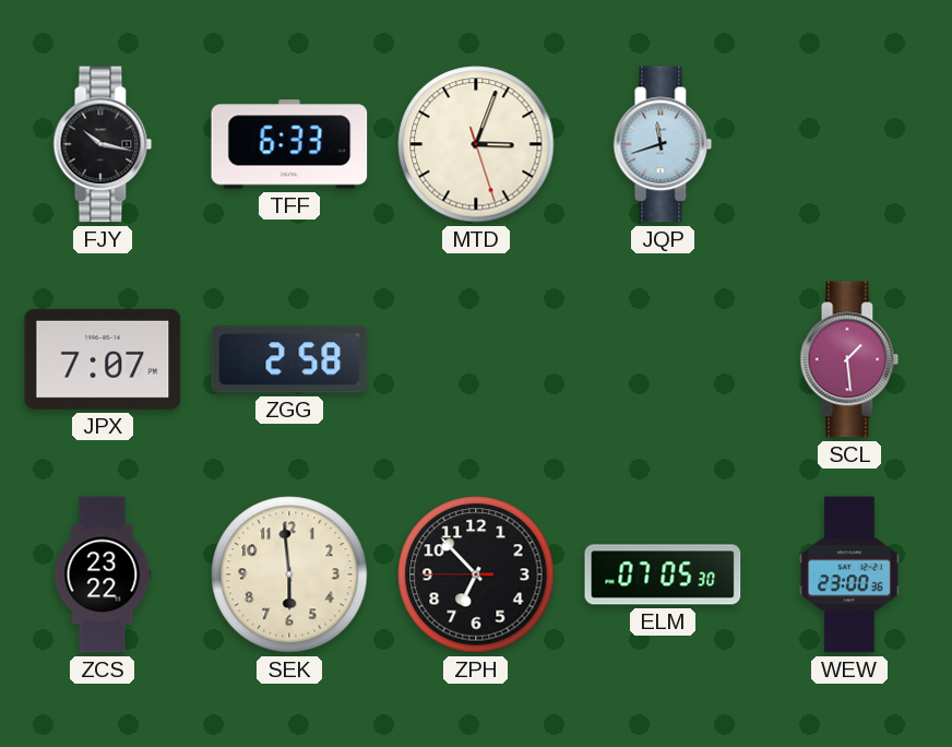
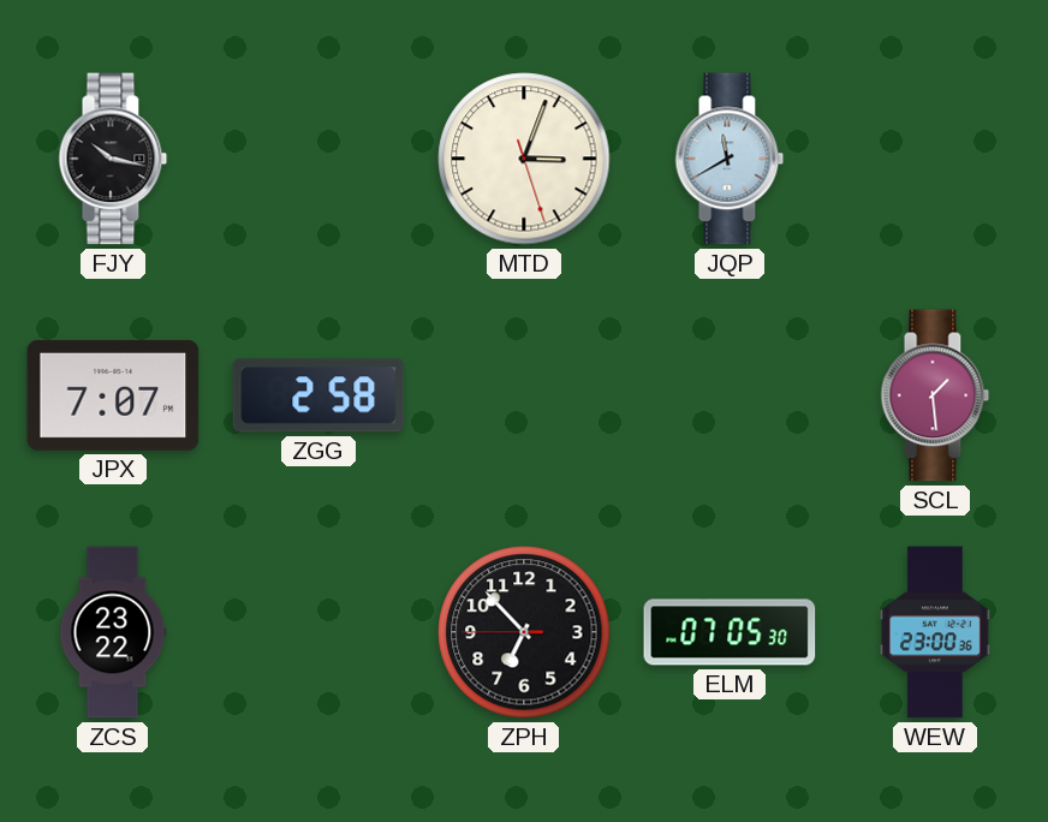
TFF: 6:33 -> none (289, 144)
JQP: 11:42 -> 11:40 (730, 159)
SEK: 5:59 -> none (289, 574)
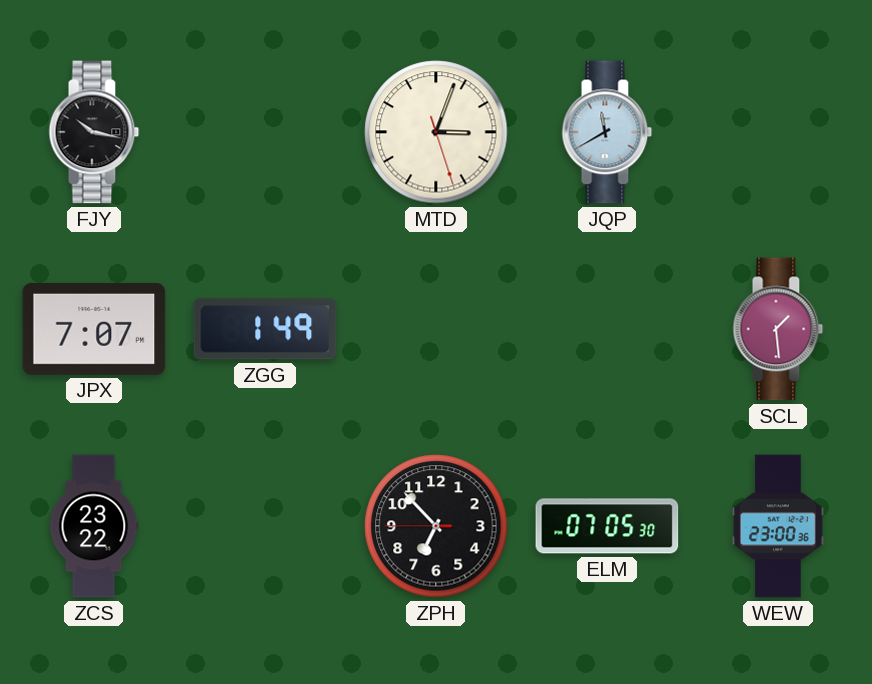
ZGG: 2:58 -> 1:49 (265, 329)
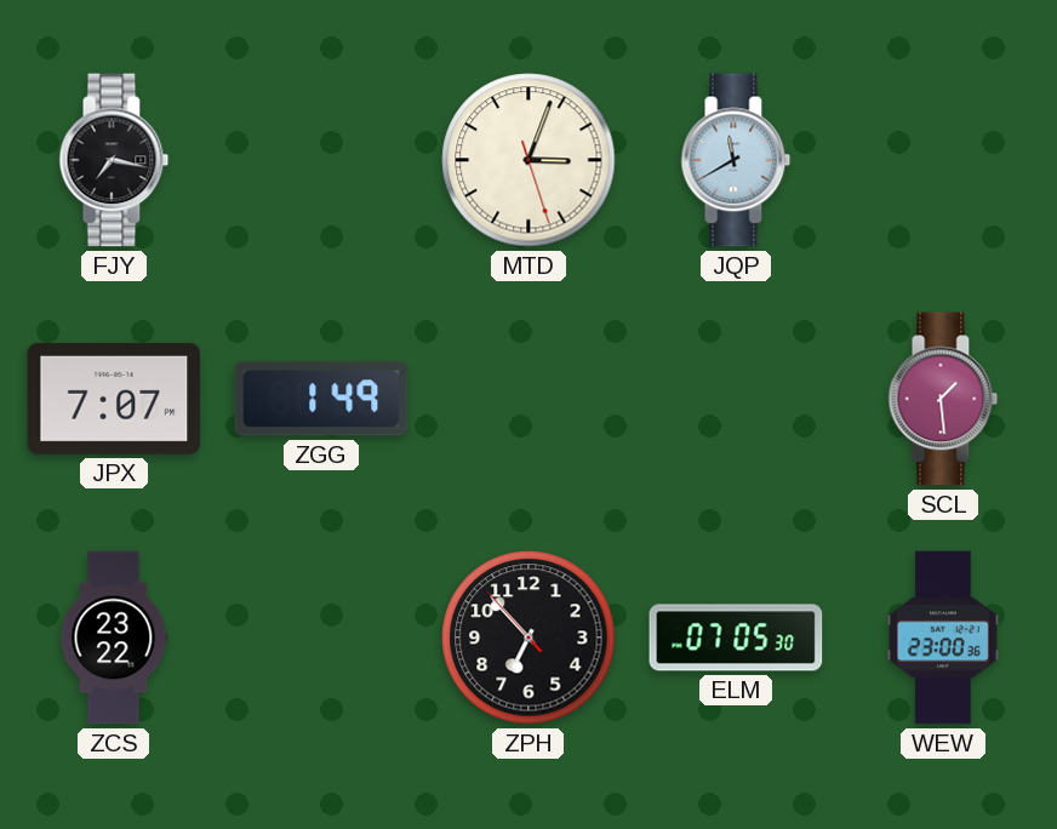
FJY: 10:17 -> 7:17 (114, 160)
ZPH: 6:52:45 -> 6:52:53 (528, 638)
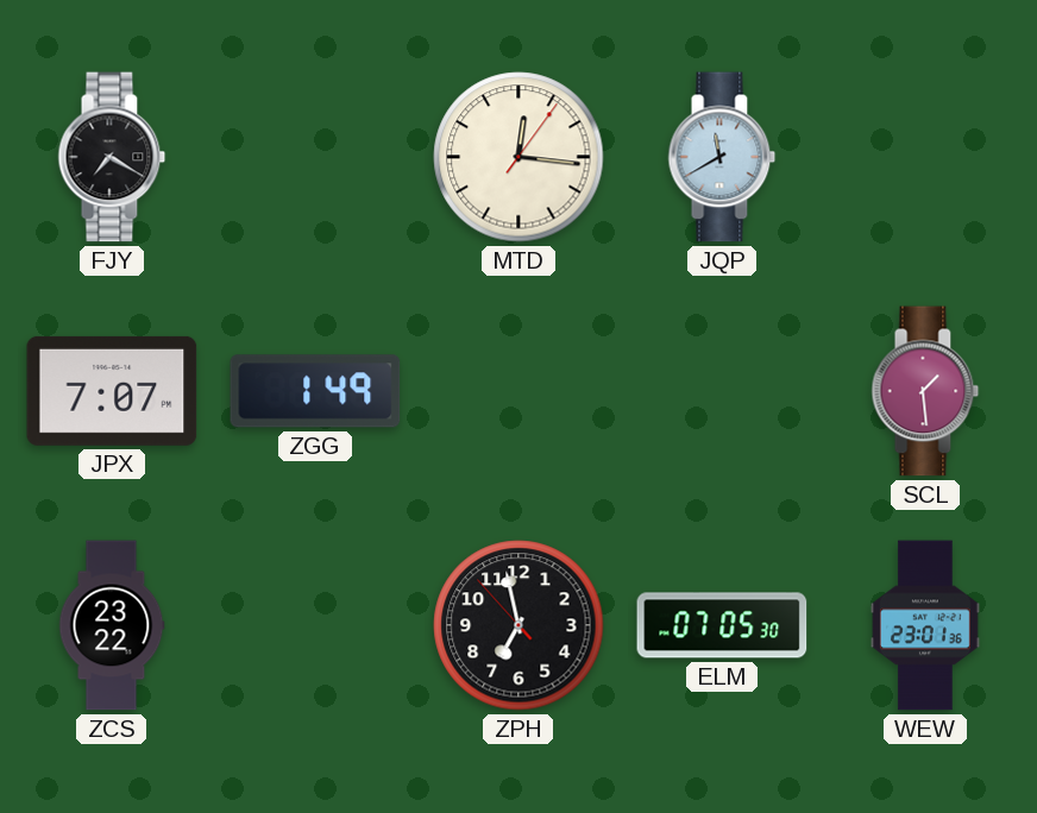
FJY: 7:17 -> 7:20 (112, 157)
MTD: 3:03 -> 12:16 (518, 157)
ZPH: 6:52 -> 6:57 (518, 625)
WEW: 23:00 -> 23:01 (925, 625)
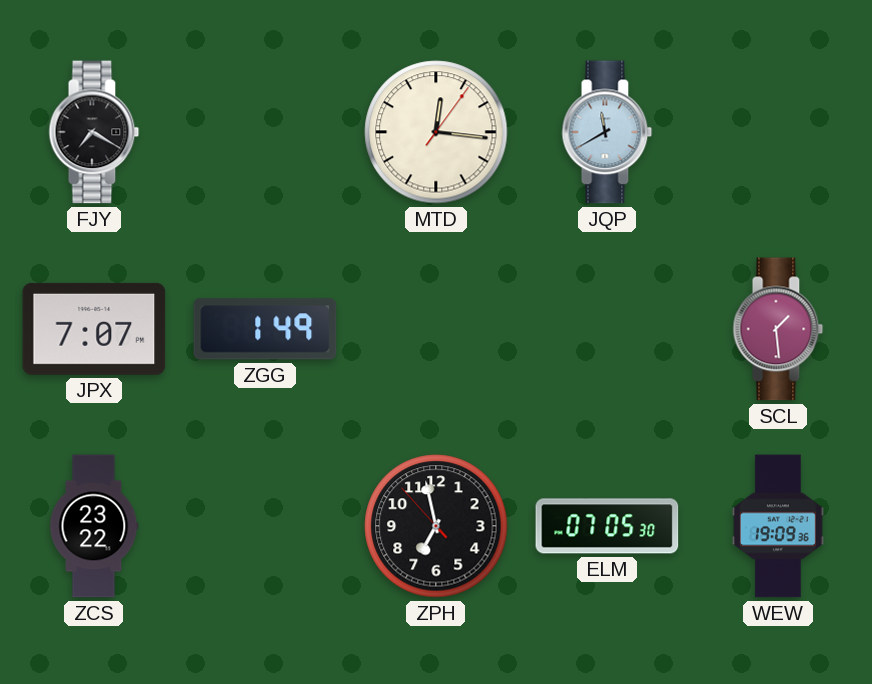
WEW: 23:01 -> 19:09 (778, 526)
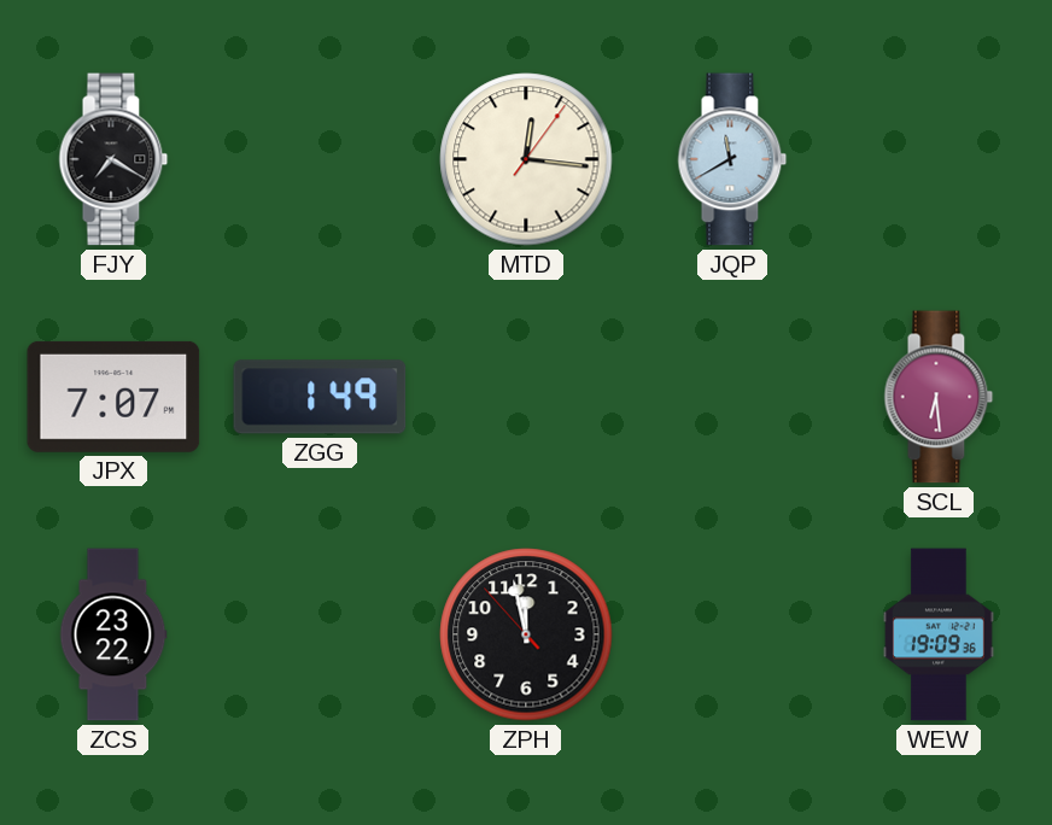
SCL: 1:29 -> 6:29 (939, 397)
ZPH: 6:57 -> 11:57 (526, 634)
ELM: 07:05 -> none (607, 526)
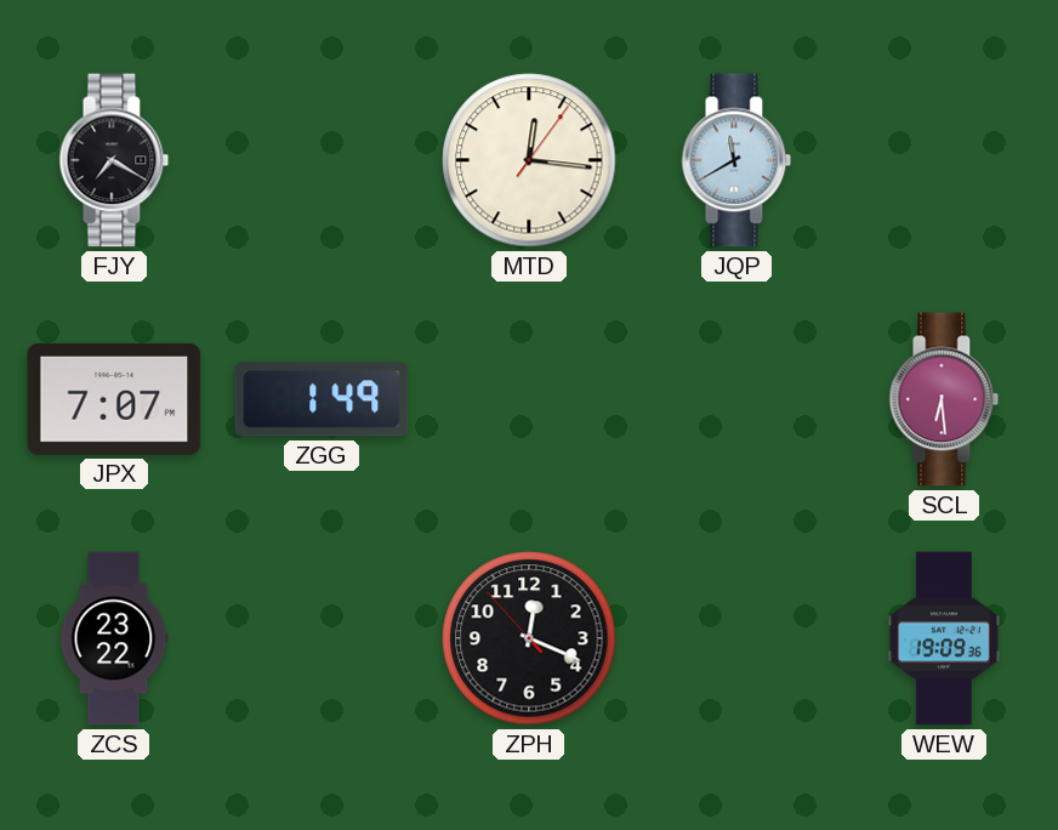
ZPH: 11:57 -> 12:18 (529, 638)
